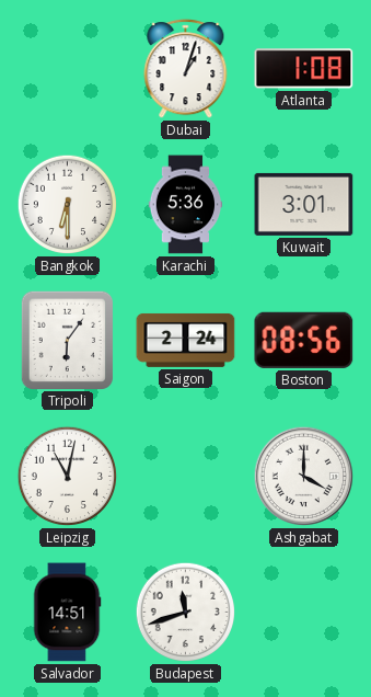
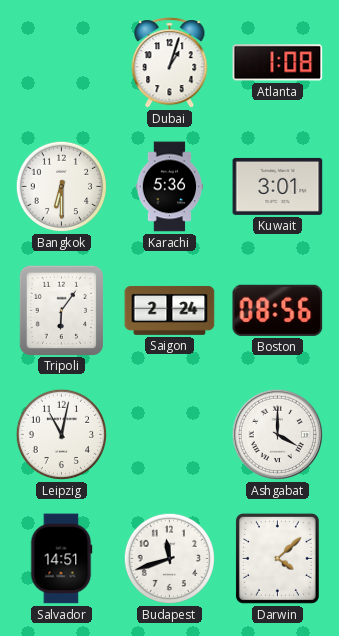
Darwin: none -> 4:08 (277, 558)
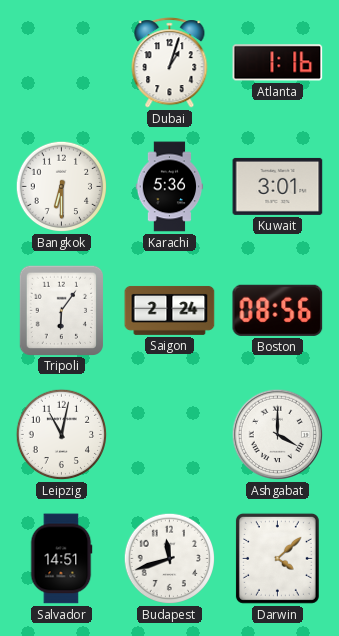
Atlanta: 1:08 -> 1:16 (278, 63)
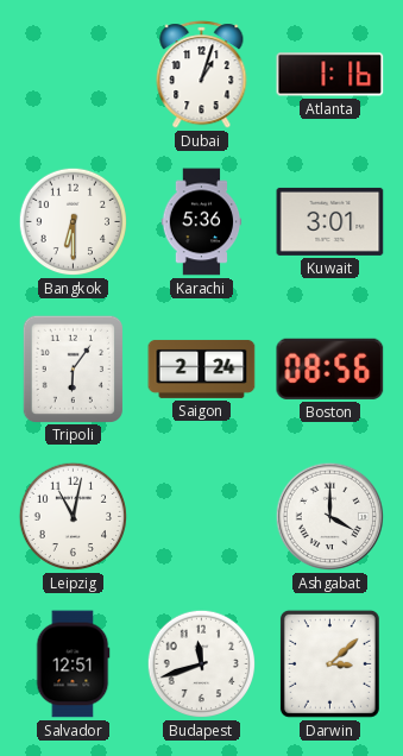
Salvador: 14:51 -> 12:51 (73, 664)
Darwin: 4:08 -> 3:08 (329, 663)
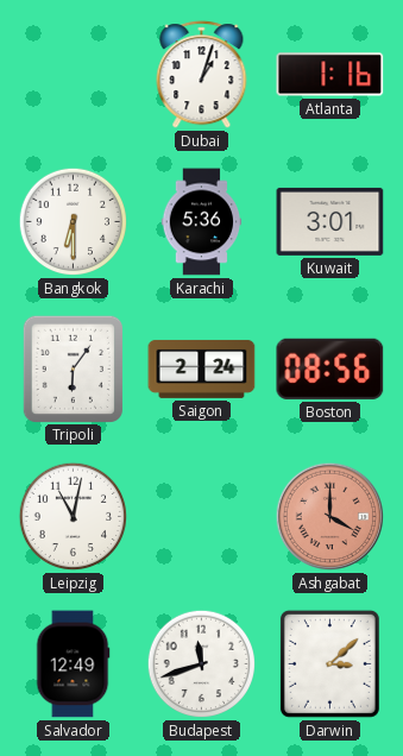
Ashgabat dial: white -> salmon (330, 517)
Salvador: 12:51 -> 12:49 (73, 664)
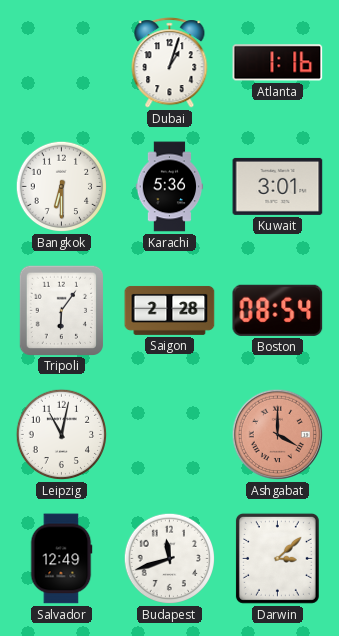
Saigon: 2:24 -> 2:28 (170, 310)
Boston: 08:56 -> 08:54 (278, 310)
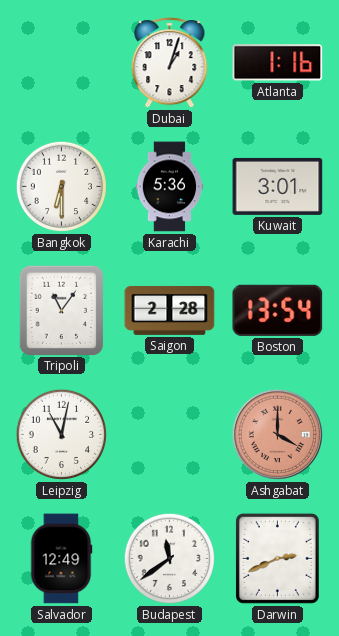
Tripoli: 6:06 -> 11:06 (61, 310)
Boston: 08:54 -> 13:54 (278, 310)
Budapest: 11:42 -> 11:39 (170, 559)
Darwin: 3:08 -> 2:41 (277, 558)
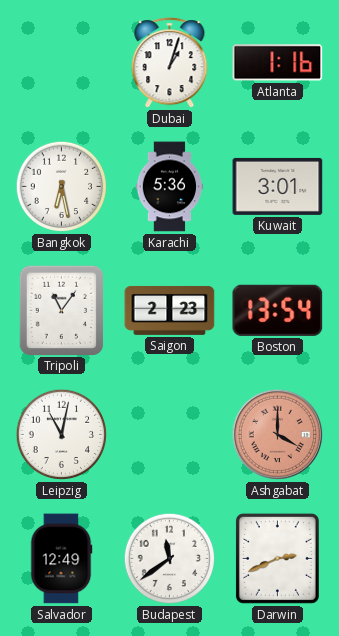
Bangkok: 6:30 -> 6:28 (62, 187)
Saigon: 2:28 -> 2:23 (170, 310)
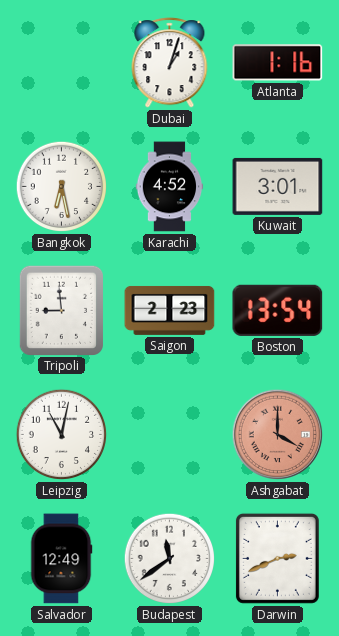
Karachi: 5:36 -> 4:52 (170, 187)
Tripoli: 11:06 -> 8:59 (61, 310)
